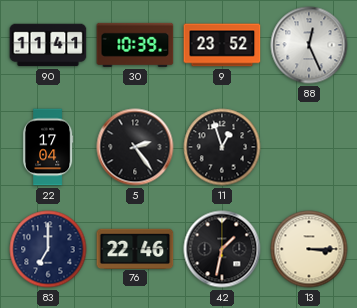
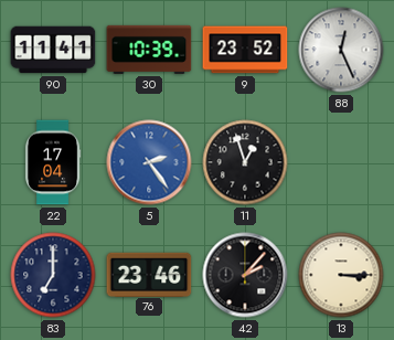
5 dial: black -> blue (149, 162)
76: 22:46 -> 23:46 (149, 274)
42: 1:32 -> 2:07 (245, 275)
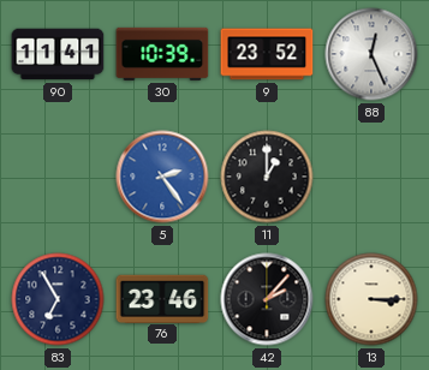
22: 17:04 -> none (53, 162)
11: 12:57 -> 1:00 (267, 177)
83: 7:00 -> 6:55 (58, 299)
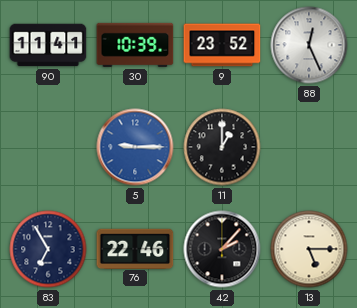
5: 2:24 -> 9:15 (135, 147)
76: 23:46 -> 22:46 (135, 248)
13: 3:15 -> 5:15 (309, 249)
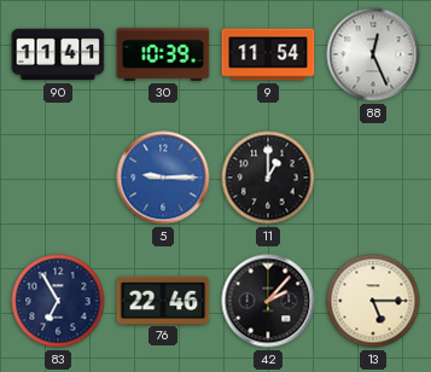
9: 23:52 -> 11:54 (268, 54)
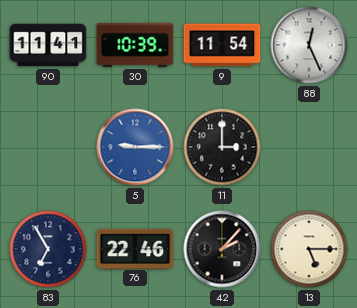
11: 1:00 -> 3:00 (222, 147)
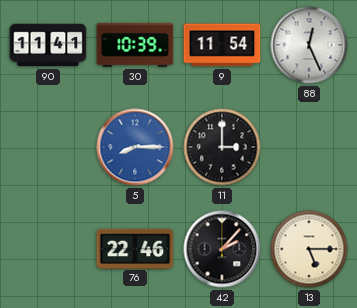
5: 9:15 -> 8:15 (135, 147)
83: 6:55 -> none (48, 249)
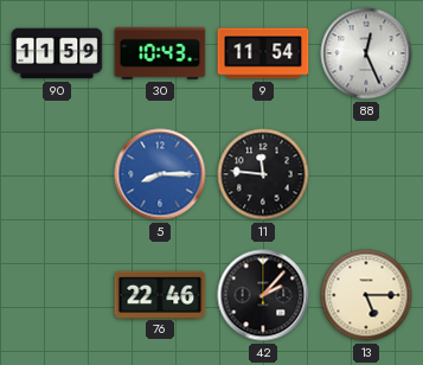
90: 11:41 -> 11:59 (57, 53)
30: 10:39 -> 10:43 (160, 53)
11: 3:00 -> 11:46 (263, 174)
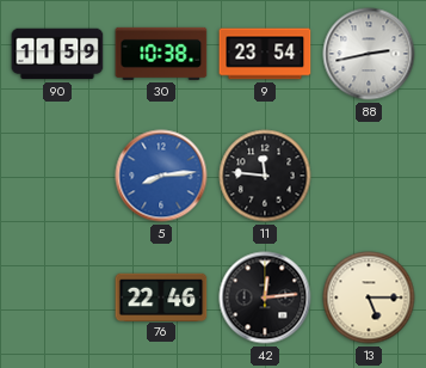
30: 10:43 -> 10:38 (161, 54)
9: 11:54 -> 23:54 (265, 54)
88: 12:26 -> 2:43 (369, 54)
5: 8:15 -> 8:14 (161, 176)
42: 2:07 -> 12:14 (265, 298)
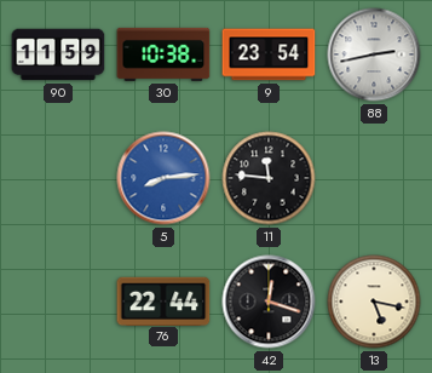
76: 22:46 -> 22:44 (163, 300)
42: 12:14 -> 12:18 (269, 302)
13: 5:15 -> 5:17 (374, 302)
